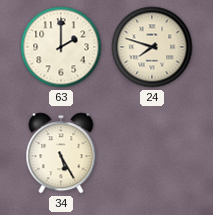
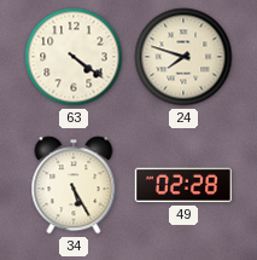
63: 2:00 -> 4:21 (74, 57)
49: none -> 02:28 (183, 185)
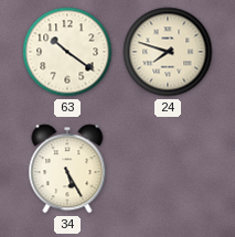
63: 4:21 -> 10:21 (67, 52)
49: 02:28 -> none (183, 185)
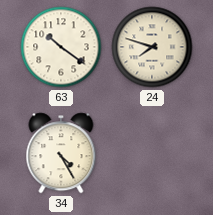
34: 5:25 -> 4:25 (61, 153)
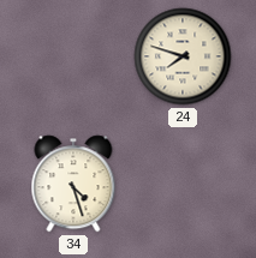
63: 10:21 -> none (61, 47)
34: 4:25 -> 4:27 (73, 184)
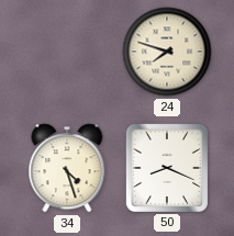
50: none -> 8:19 (167, 167)
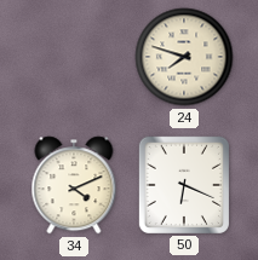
34: 4:27 -> 4:11 (74, 185)
50: 8:19 -> 6:19 (184, 184)
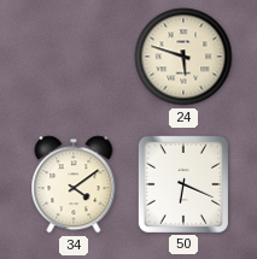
24: 7:48 -> 5:48 (183, 57)
34: 4:11 -> 4:09 (74, 184)
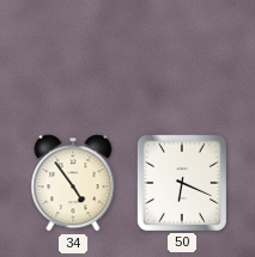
24: 5:48 -> none (183, 57)
34: 4:09 -> 4:54 (73, 183)
